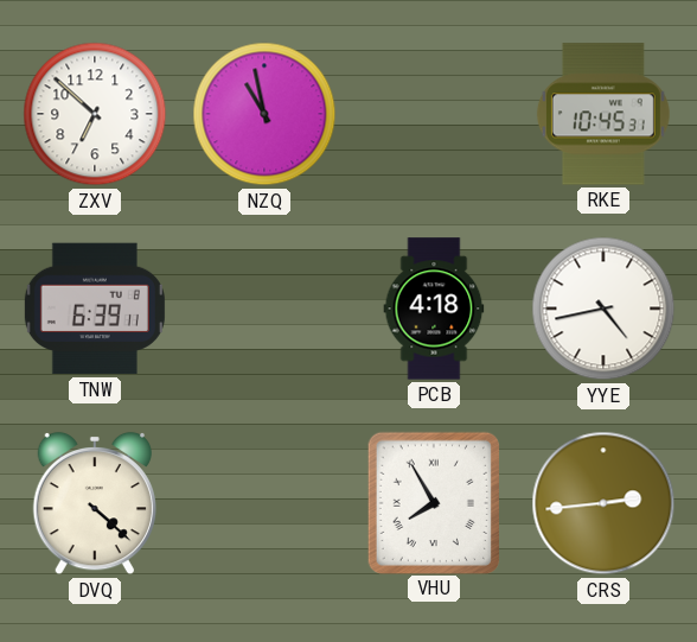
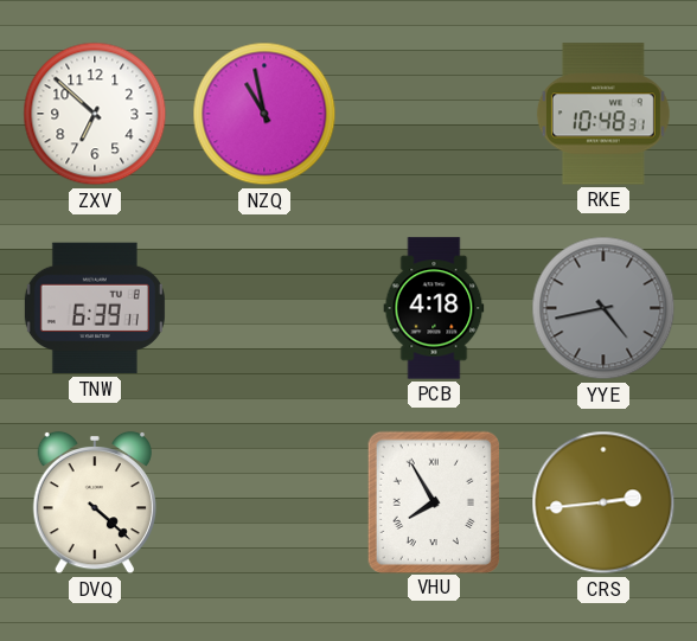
RKE: 10:45 -> 10:48 (603, 114)
YYE dial: white -> grey (603, 308)
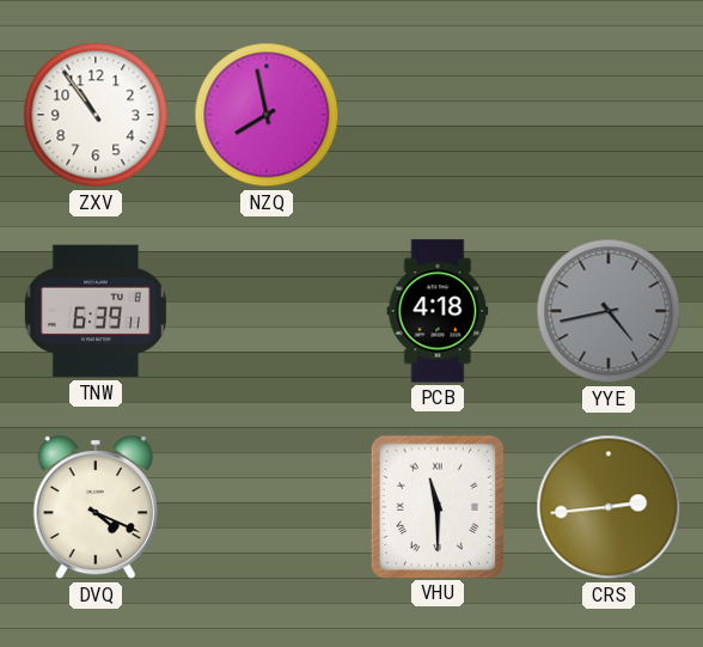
ZXV: 6:52 -> 10:54 (96, 115)
NZQ: 10:58 -> 7:58 (267, 115)
RKE: 10:48 -> none (603, 114)
DVQ: 4:22 -> 4:19 (94, 507)
VHU: 7:55 -> 11:30 (436, 506)
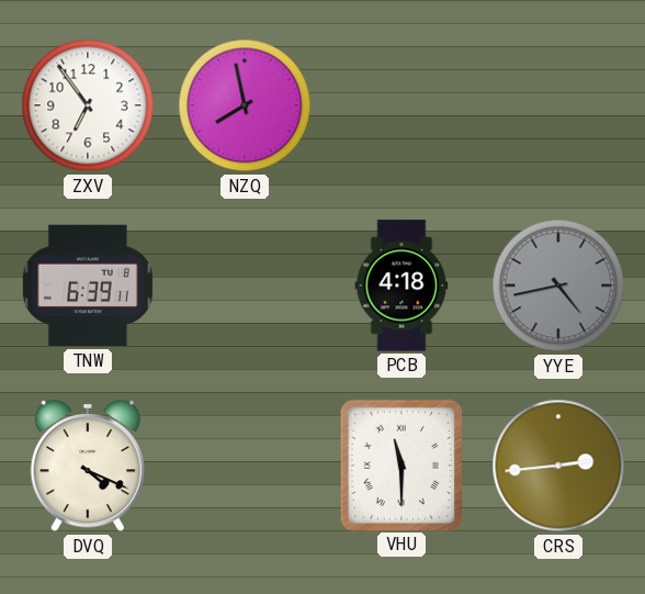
ZXV: 10:54 -> 6:54 (88, 105)
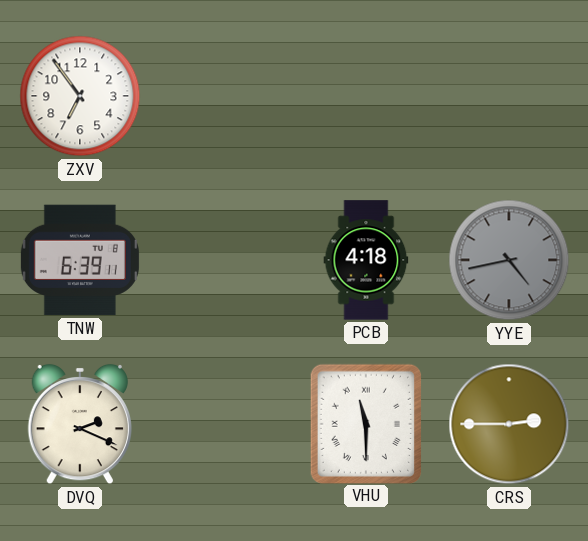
NZQ: 7:58 -> none (245, 105)
DVQ: 4:19 -> 2:19 (79, 424)
CRS: 2:44 -> 2:45 (509, 424)
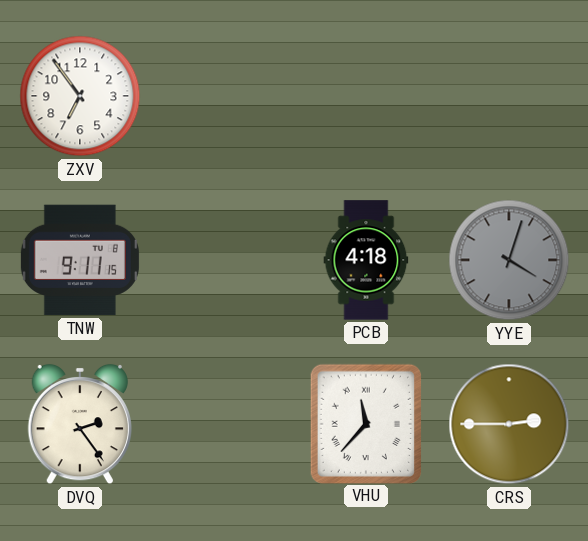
TNW: 6:39 -> 9:11 (80, 260)
YYE: 4:43 -> 4:03 (509, 260)
DVQ: 2:19 -> 2:24 (79, 424)
VHU: 11:30 -> 11:37 (365, 423)
